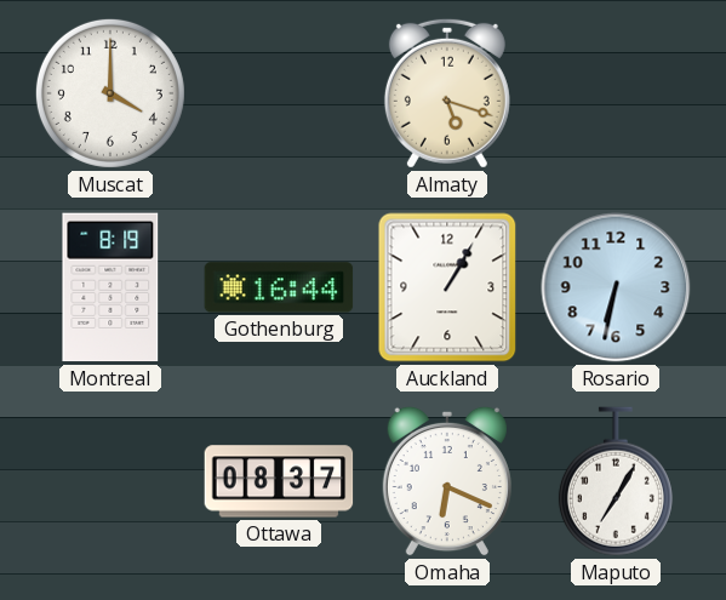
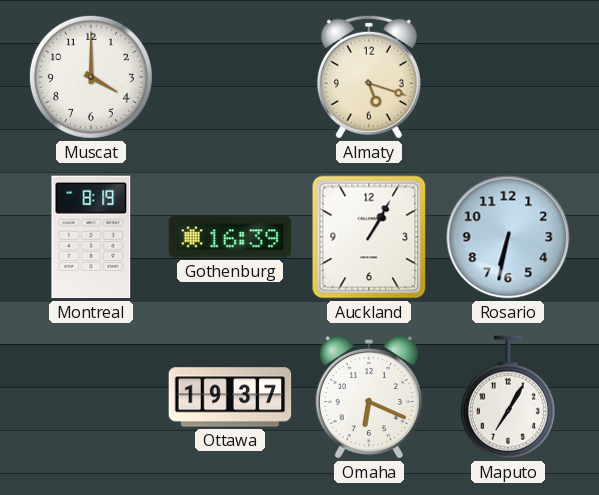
Gothenburg: 16:44 -> 16:39 (230, 237)
Ottawa: 08:37 -> 19:37 (230, 397)
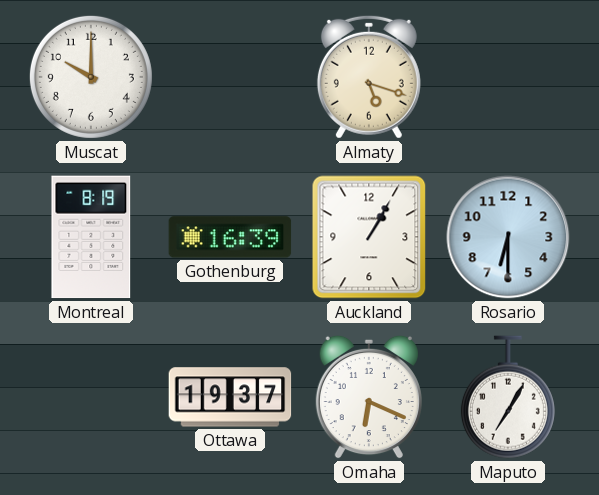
Muscat: 4:00 -> 10:00 (91, 77)
Rosario: 6:32 -> 6:30 (508, 237)
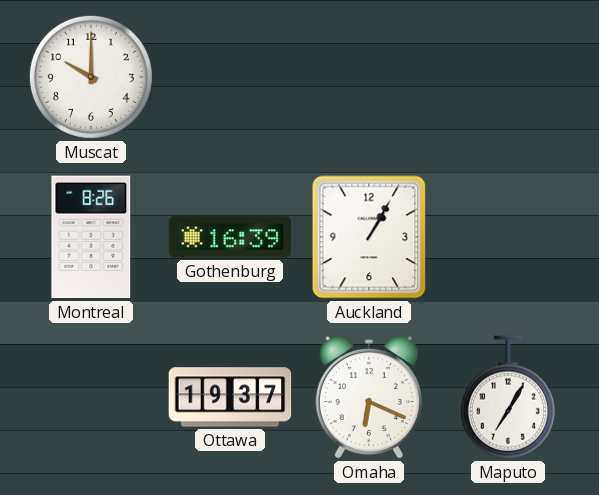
Almaty: 5:18 -> none (369, 77)
Montreal: 8:19 -> 8:26 (91, 237)
Rosario: 6:30 -> none (508, 237)
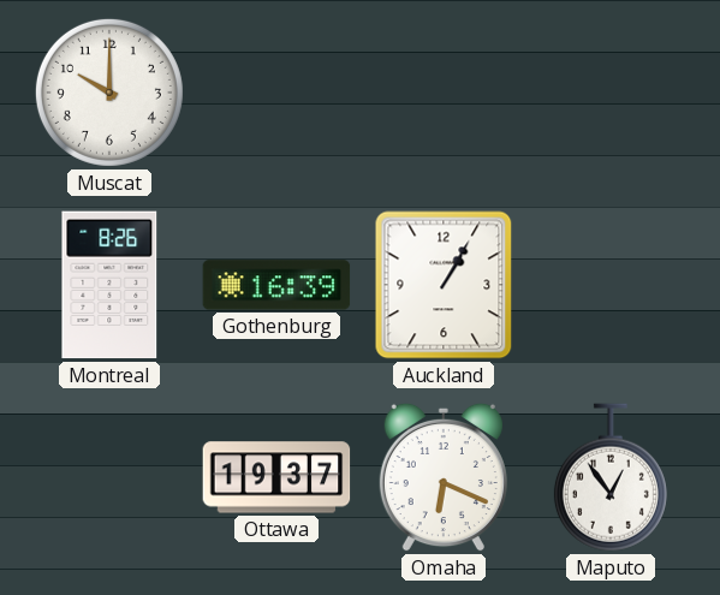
Maputo: 7:05 -> 12:54 (611, 477)
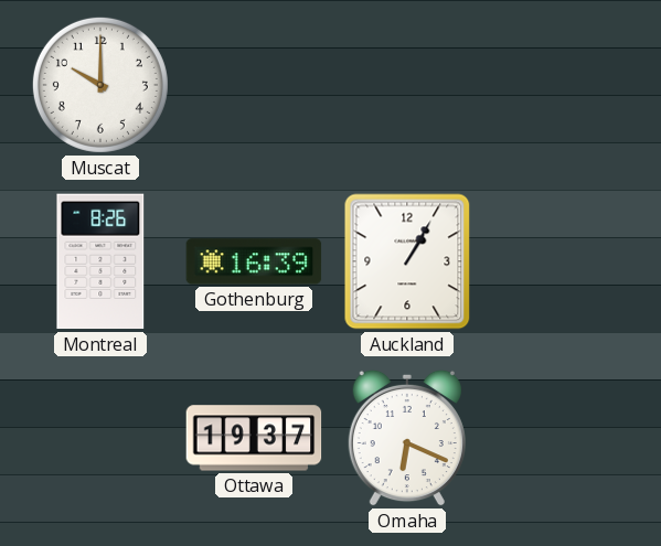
Maputo: 12:54 -> none (611, 477)
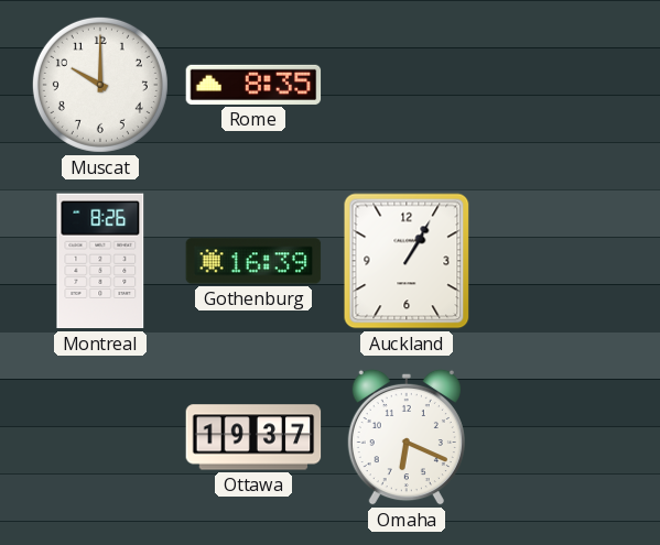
Rome: none -> 8:35 (253, 85)
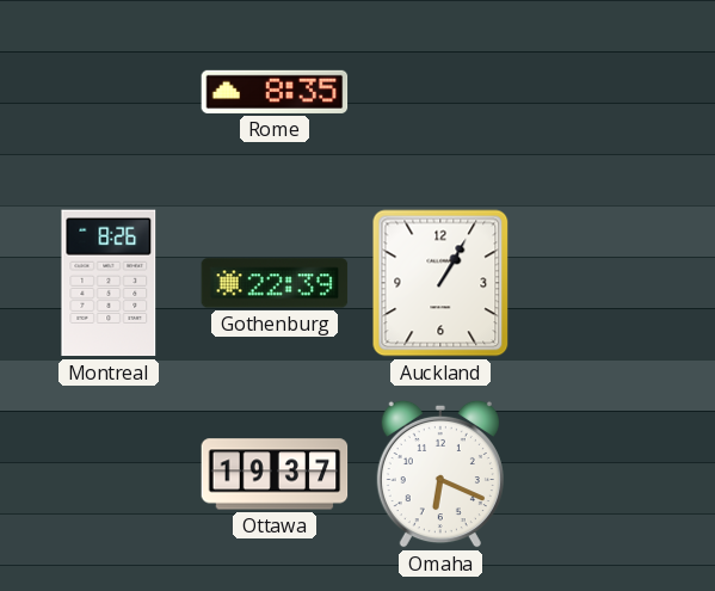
Muscat: 10:00 -> none (100, 85)
Gothenburg: 16:39 -> 22:39 (275, 283)
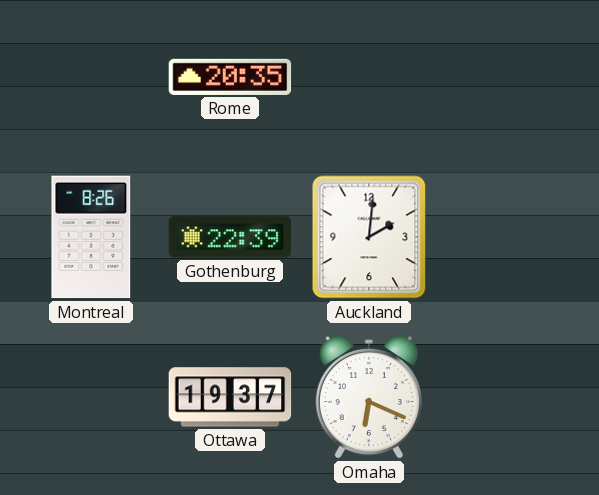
Rome: 8:35 -> 20:35 (230, 77)
Auckland: 1:05 -> 2:01 (369, 237)
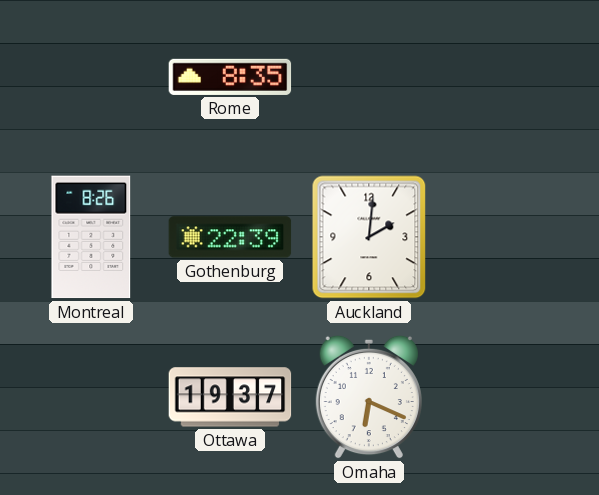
Rome: 20:35 -> 8:35 (230, 77)
